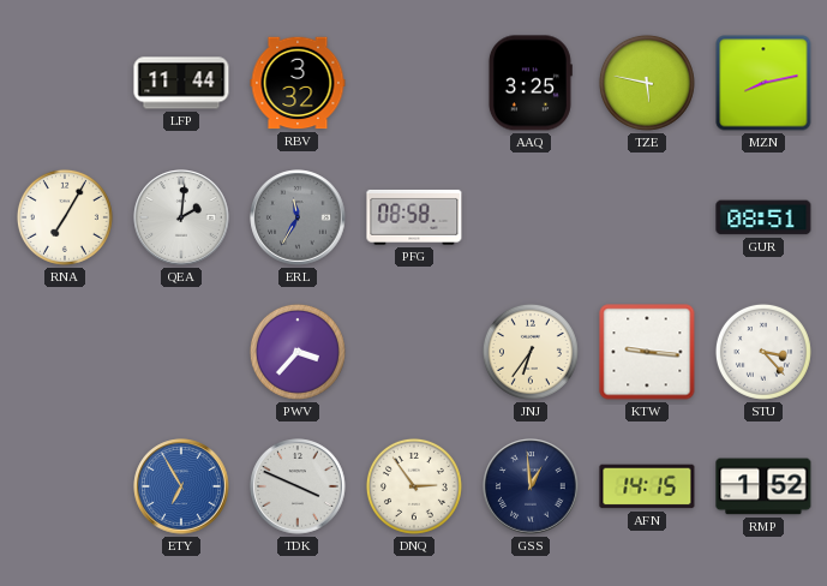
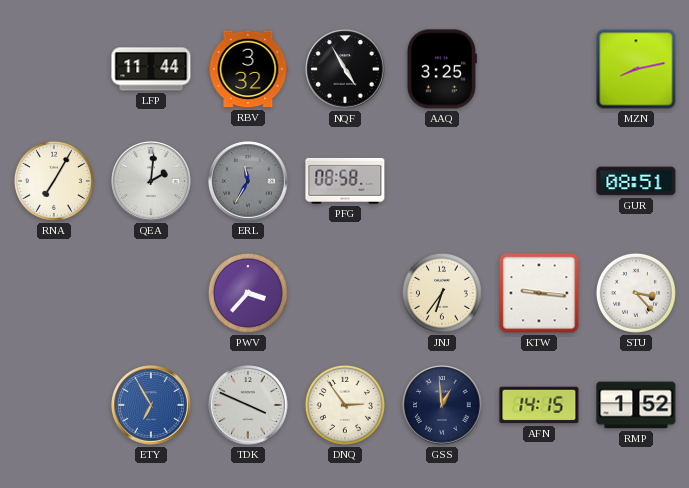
NQF: none -> 4:55 (345, 69)
TZE: 5:47 -> none (647, 83)
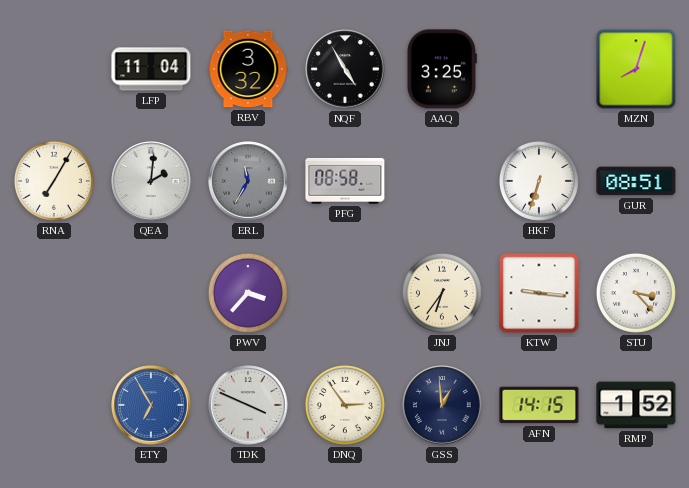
LFP: 11:44 -> 11:04 (151, 69)
MZN: 8:13 -> 8:03 (636, 69)
HKF: none -> 6:33 (539, 181)
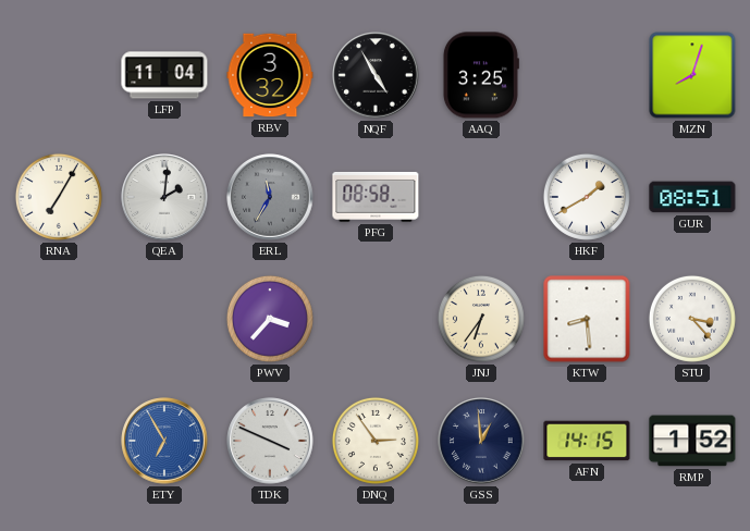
HKF: 6:33 -> 1:40 (587, 197)
KTW: 9:16 -> 8:29 (587, 319)
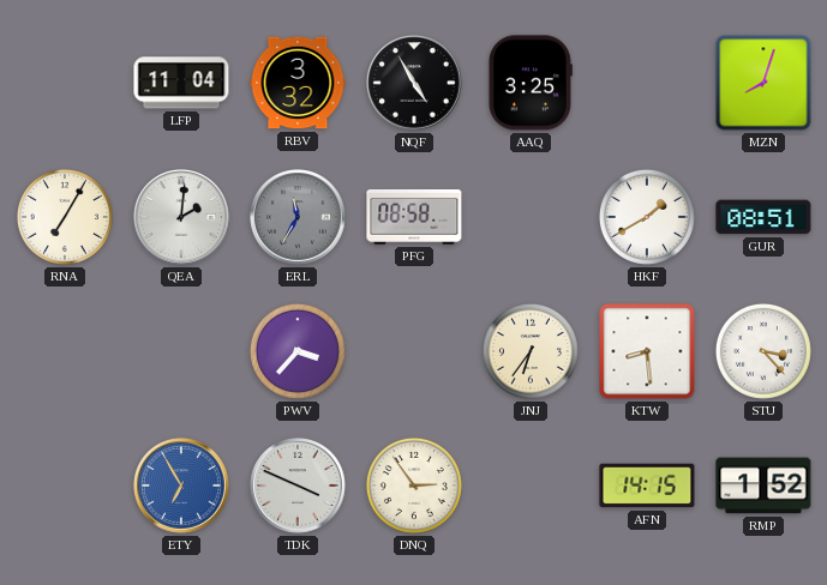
GSS: 12:59 -> none (481, 441)
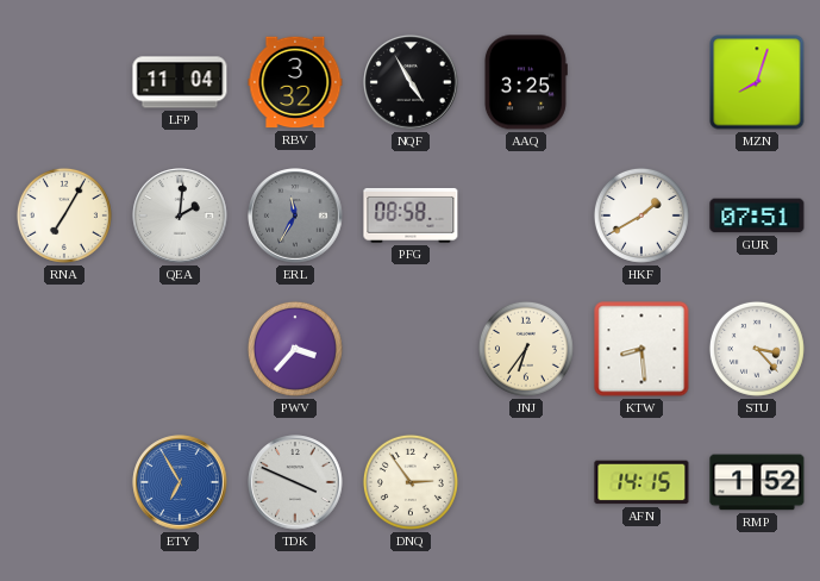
GUR: 08:51 -> 07:51 (757, 215)
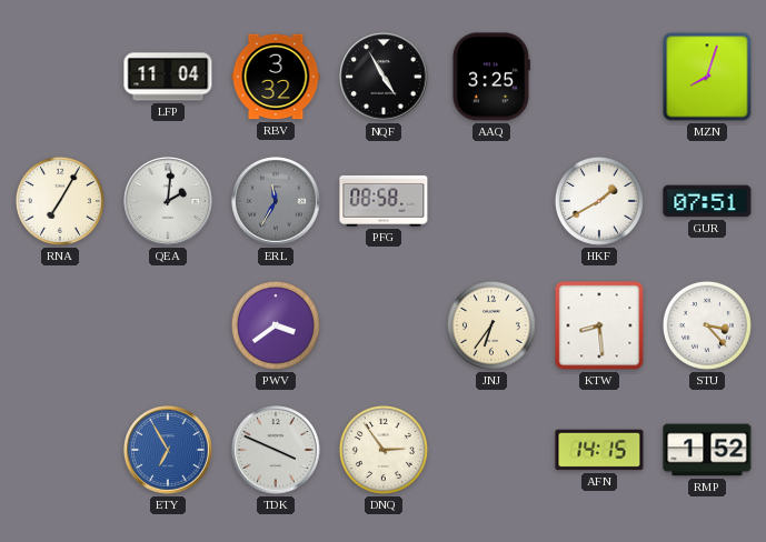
PWV: 3:37 -> 3:39 (276, 325)
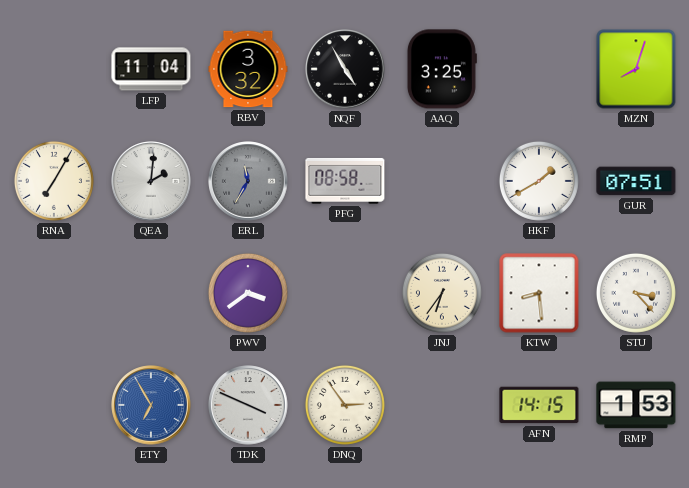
RMP: 1:52 -> 1:53 (636, 405)
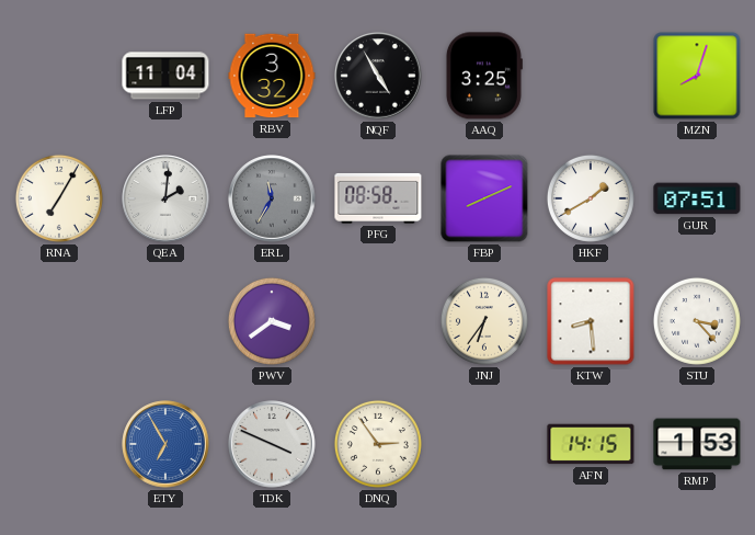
FBP: none -> 8:11 (484, 198)
